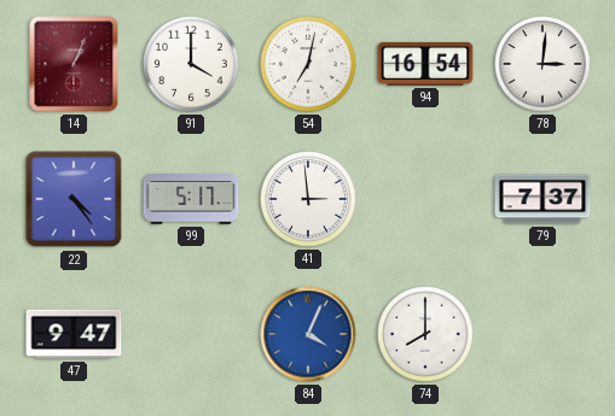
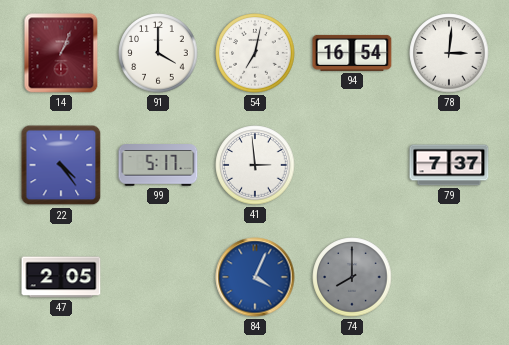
47: 9:47 -> 2:05 (61, 277)
74 dial: white -> grey (352, 277)
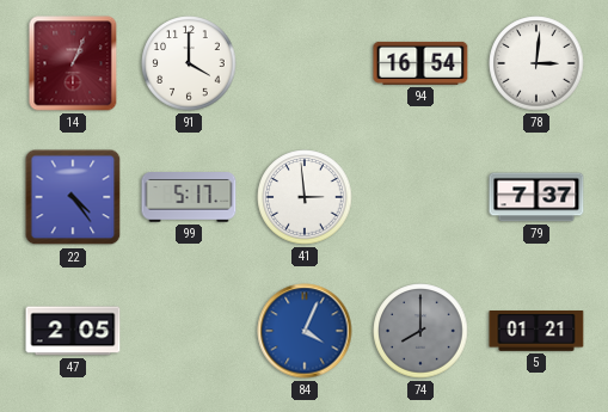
54: 7:02 -> none (255, 53)
5: none -> 01:21 (536, 332)
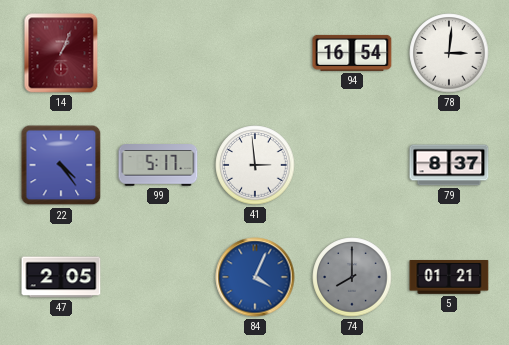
91: 4:00 -> none (189, 63)
79: 7:37 -> 8:37 (449, 165)
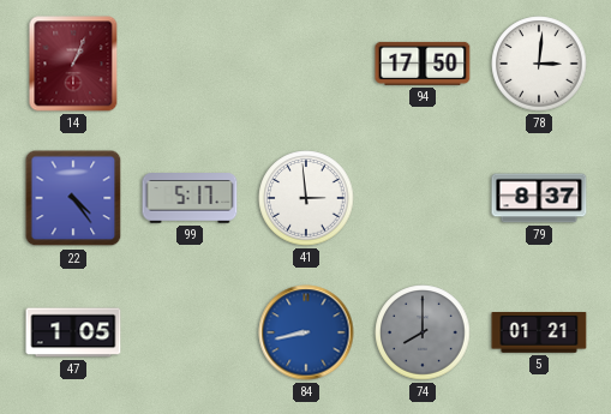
94: 16:54 -> 17:50 (423, 64)
47: 2:05 -> 1:05 (73, 332)
84: 4:04 -> 8:43 (306, 332)
